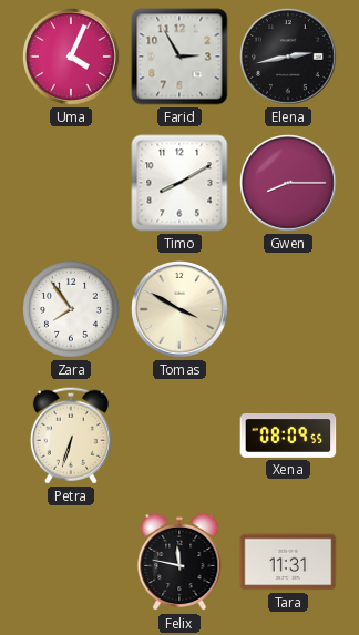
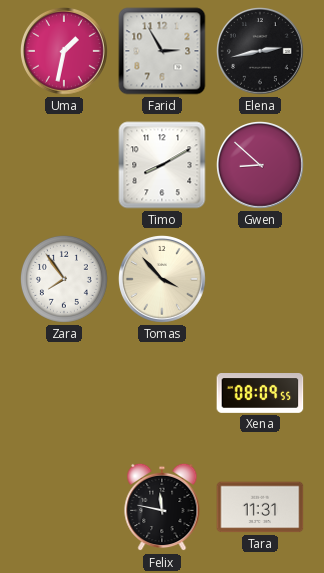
Uma: 4:04 -> 1:32 (65, 52)
Gwen: 8:15 -> 8:52 (261, 166)
Tomas: 3:50 -> 3:53 (163, 280)
Petra: 6:33 -> none (71, 436)
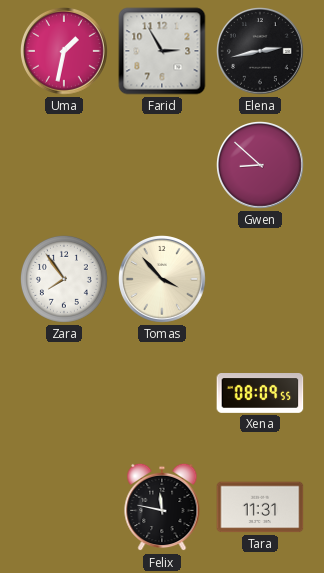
Timo: 8:10 -> none (162, 165)
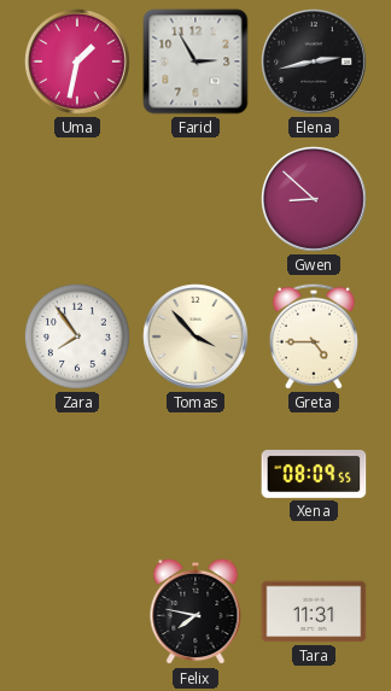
Greta: none -> 4:45 (314, 336)
Felix: 11:47 -> 7:47 (195, 611)
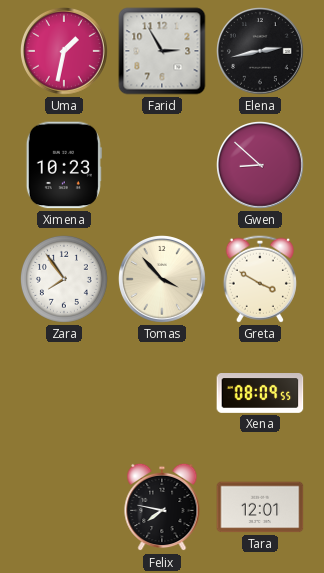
Ximena: none -> 10:23 (64, 165)
Greta: 4:45 -> 3:50 (260, 279)
Tara: 11:31 -> 12:01 (260, 507)
